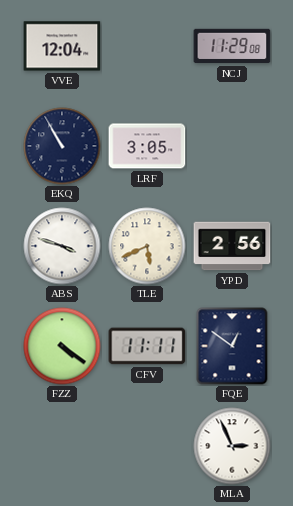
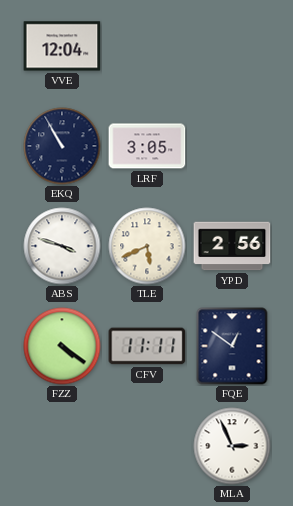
NCJ: 11:29 -> none (232, 46)
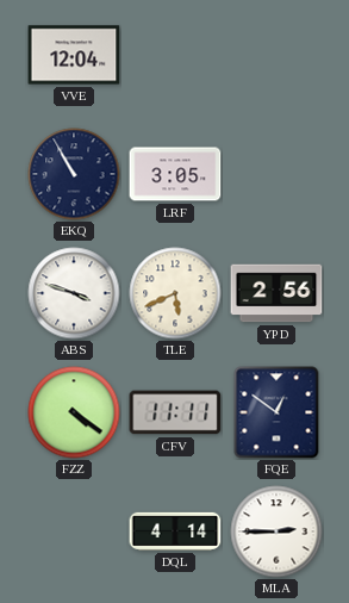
DQL: none -> 4:14 (175, 531)
MLA: 2:56 -> 2:45 (276, 531)
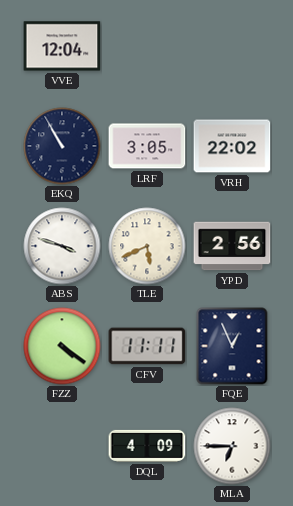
VRH: none -> 22:02 (232, 146)
FQE: 12:51 -> 12:56 (232, 346)
DQL: 4:14 -> 4:09 (147, 446)
MLA: 2:45 -> 6:45 (232, 446)
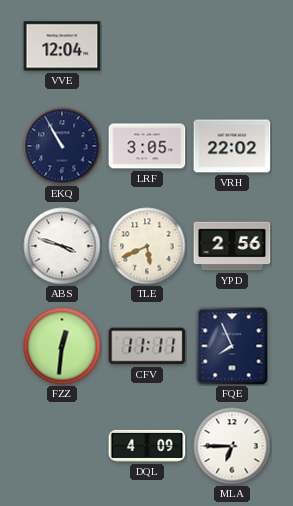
FZZ: 4:21 -> 12:31 (62, 346)
FQE: 12:56 -> 7:56 (232, 346)
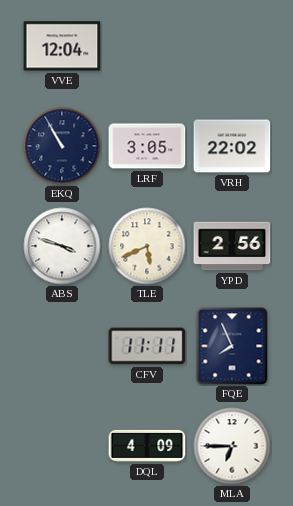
FZZ: 12:31 -> none (62, 346)
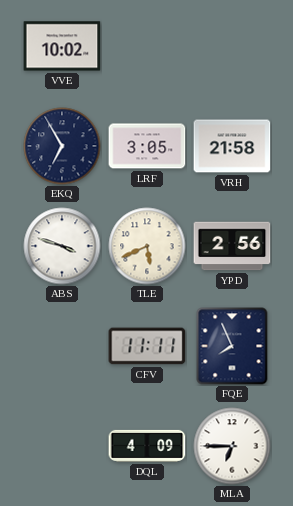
VVE: 12:04 -> 10:02 (62, 46)
EKQ: 10:55 -> 6:55 (62, 146)
VRH: 22:02 -> 21:58 (232, 146)
